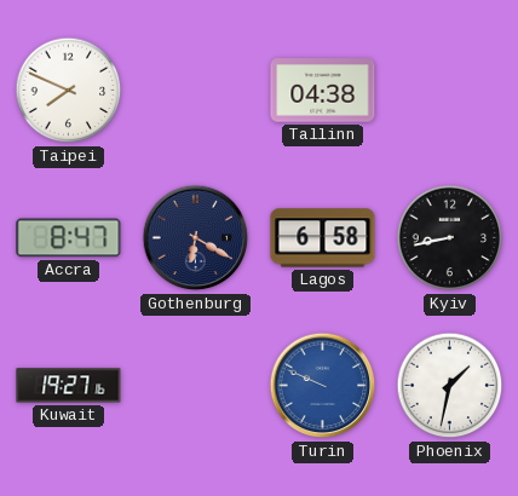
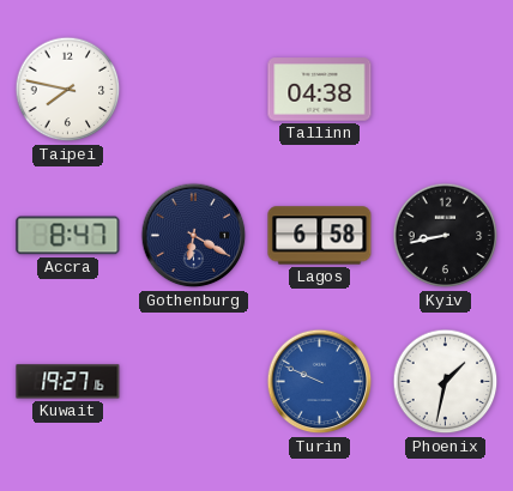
Taipei: 7:49 -> 7:47 (68, 90)
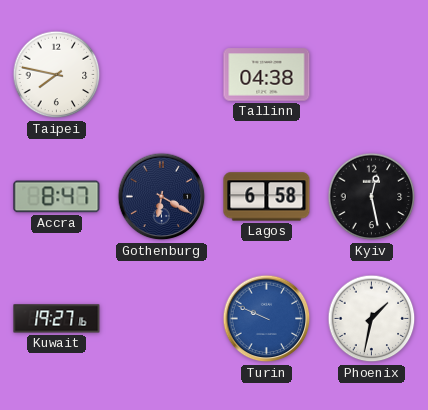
Kyiv: 8:43 -> 12:28 (372, 197)
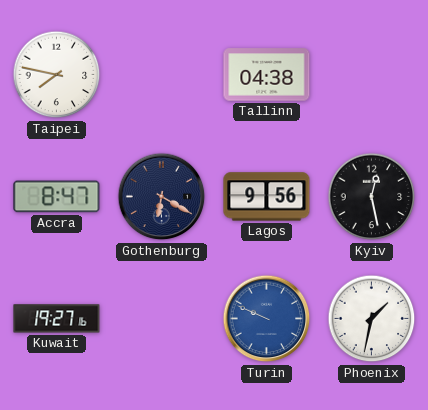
Lagos: 6:58 -> 9:56 (267, 197)
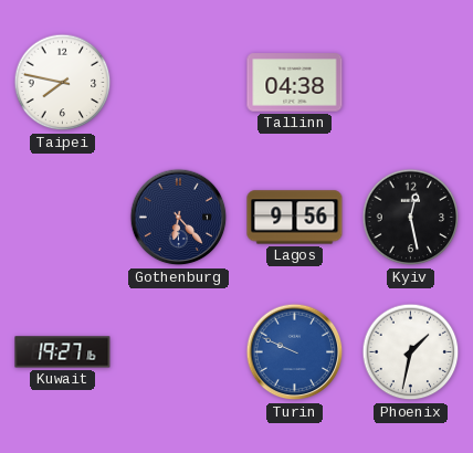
Accra: 8:47 -> none (57, 197)
Gothenburg: 6:20 -> 6:23 (179, 218)
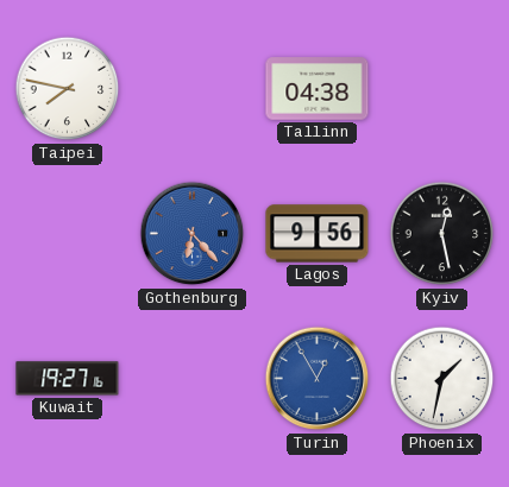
Gothenburg dial: navy -> blue (193, 234)
Turin: 9:49 -> 12:55 (318, 379)
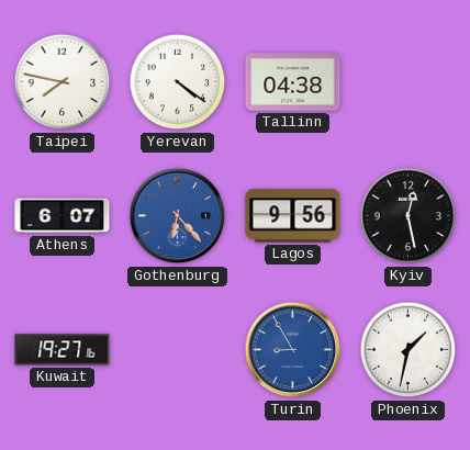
Yerevan: none -> 4:21 (178, 82)
Athens: none -> 6:07 (63, 216)
Turin: 12:55 -> 8:55 (293, 350)
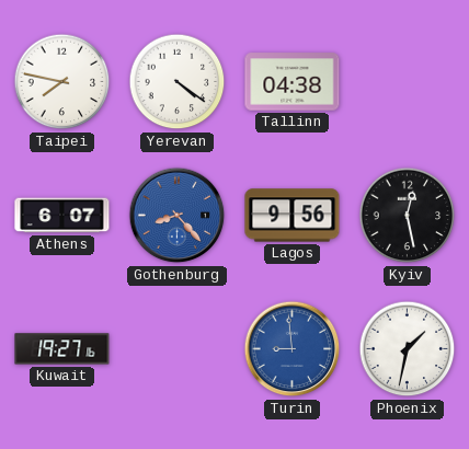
Gothenburg: 6:23 -> 8:23 (178, 216)
Turin: 8:55 -> 8:59 (293, 349)
